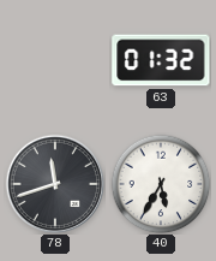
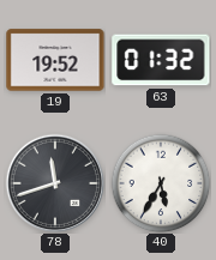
19: none -> 19:52 (55, 60)
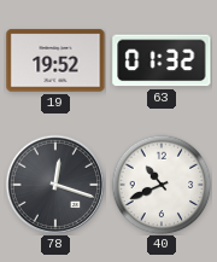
78: 11:42 -> 12:18 (55, 185)
40: 5:35 -> 10:41 (162, 185)
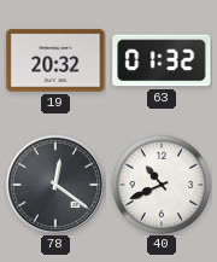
19: 19:52 -> 20:32 (55, 60)
78: 12:18 -> 12:21 (55, 185)
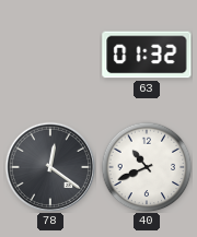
19: 20:32 -> none (55, 60)
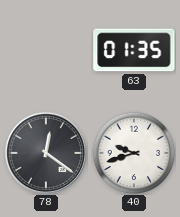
63: 01:32 -> 01:35 (134, 50)
40: 10:41 -> 9:42 (134, 153)
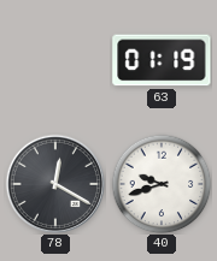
63: 01:35 -> 01:19 (162, 60)
78: 12:21 -> 12:20 (55, 184)
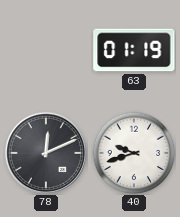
78: 12:20 -> 12:11 (46, 153)
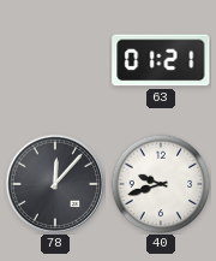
63: 01:19 -> 01:21 (161, 60)
78: 12:11 -> 12:07 (55, 184)
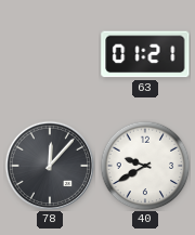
40: 9:42 -> 9:40 (145, 166)
